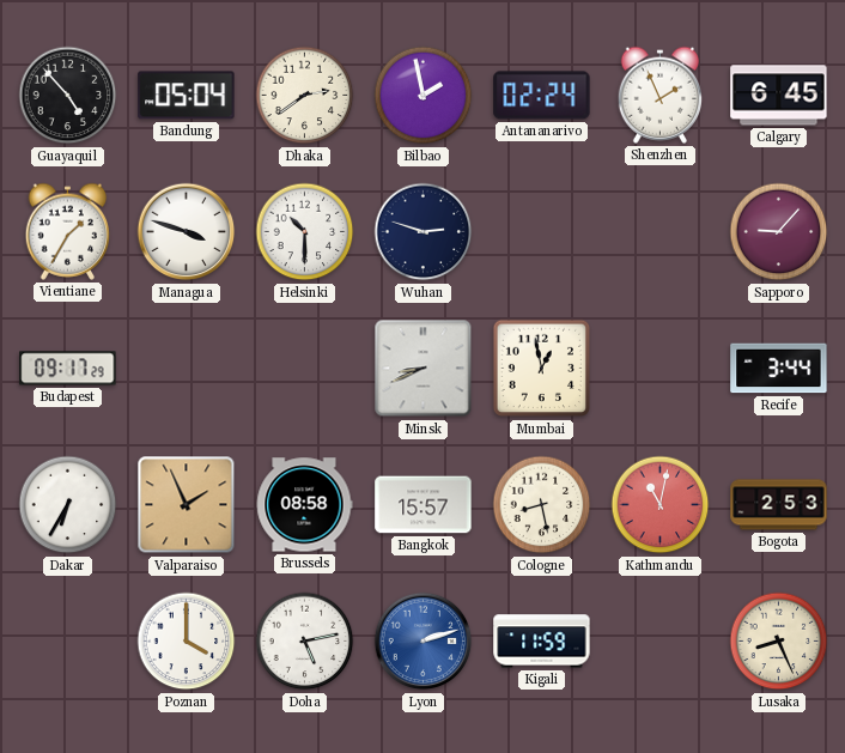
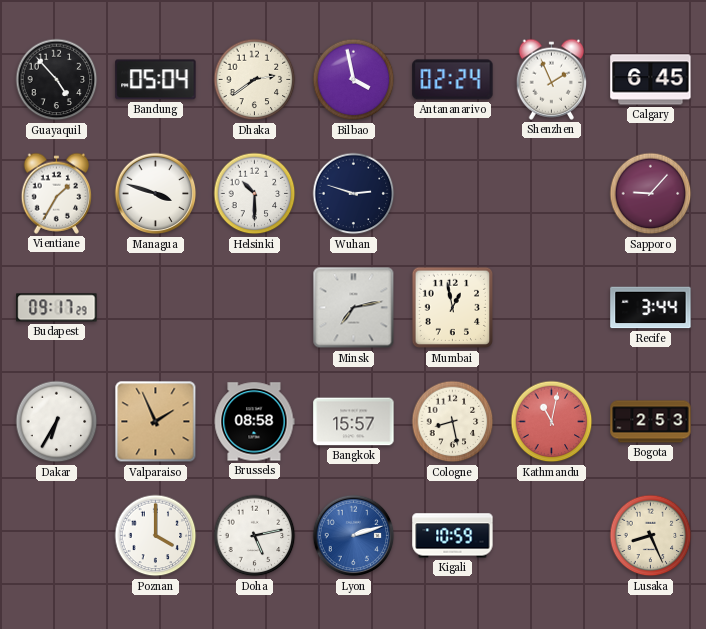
Bilbao: 1:58 -> 3:58 (354, 80)
Minsk: 8:41 -> 7:13 (354, 308)
Kigali: 11:59 -> 10:59 (453, 536)
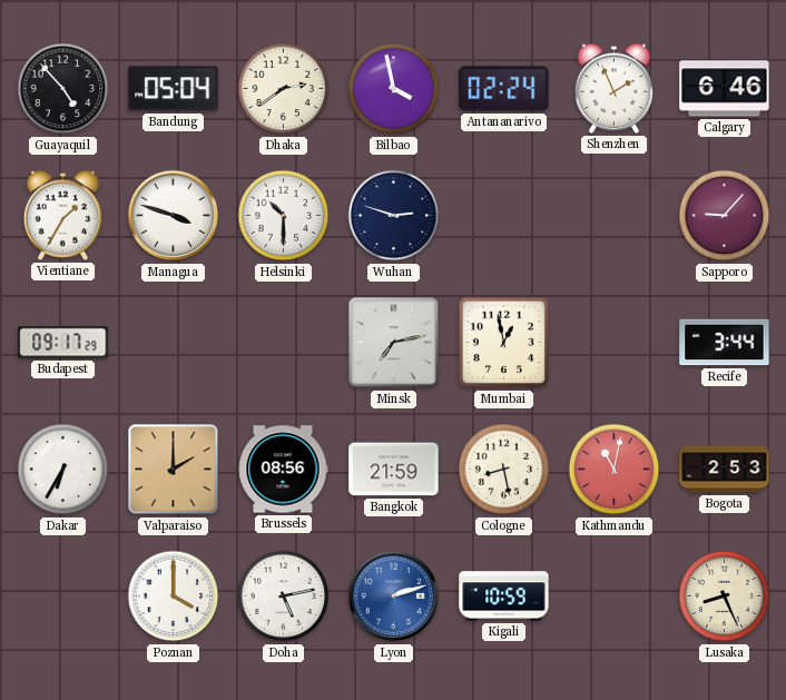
Calgary: 6:45 -> 6:46 (725, 89)
Valparaiso: 1:56 -> 2:00 (174, 470)
Brussels: 08:58 -> 08:56 (283, 470)
Bangkok: 15:57 -> 21:59 (394, 470)
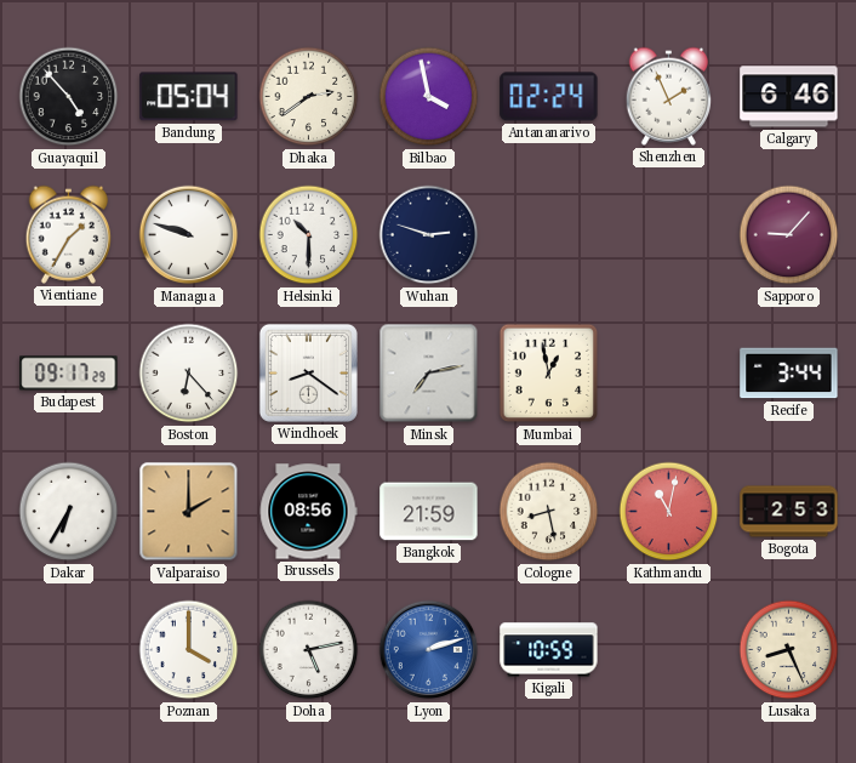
Managua: 3:48 -> 9:48 (189, 235)
Boston: none -> 6:23 (189, 374)
Windhoek: none -> 8:21 (308, 372)
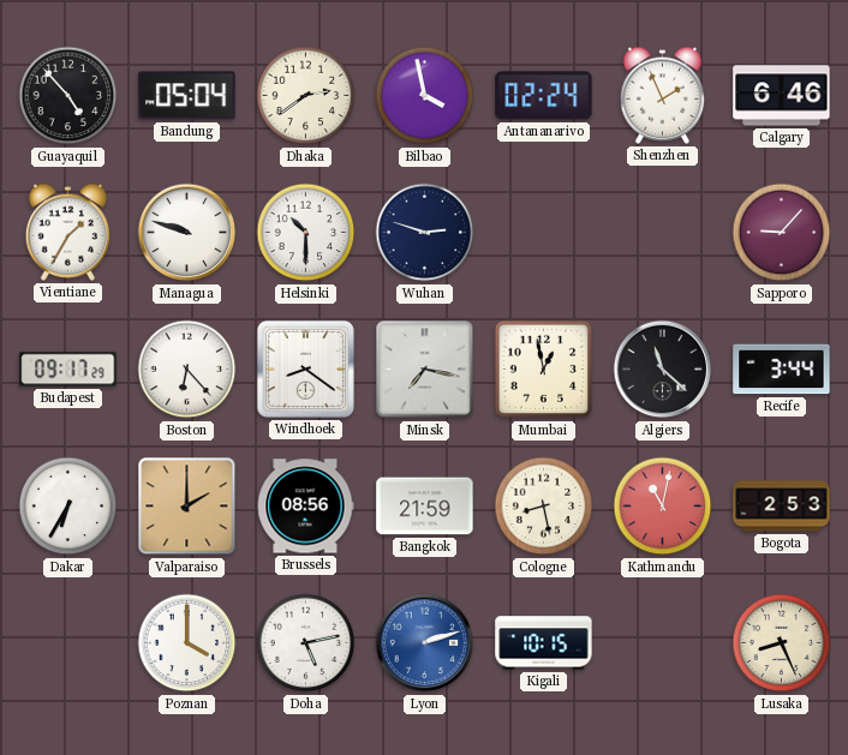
Minsk: 7:13 -> 7:17 (425, 370)
Algiers: none -> 11:22 (663, 370)
Kigali: 10:59 -> 10:15 (544, 643)
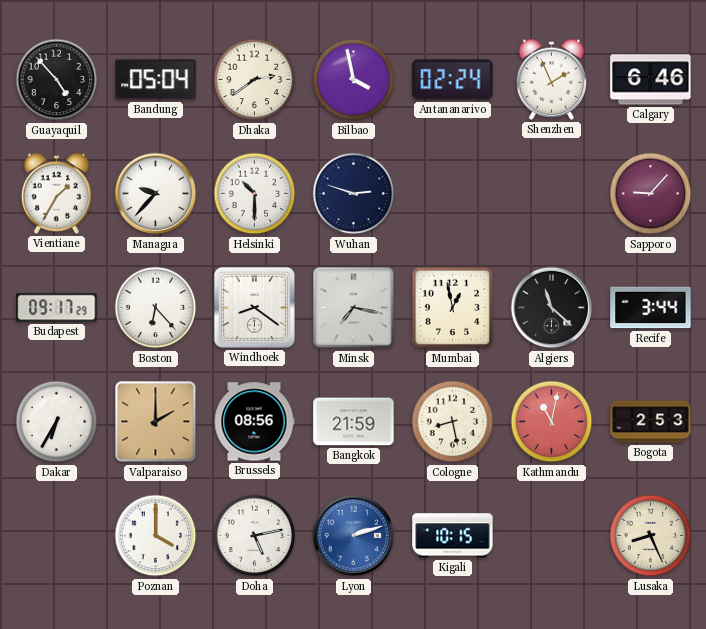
Managua: 9:48 -> 9:37 (156, 194)
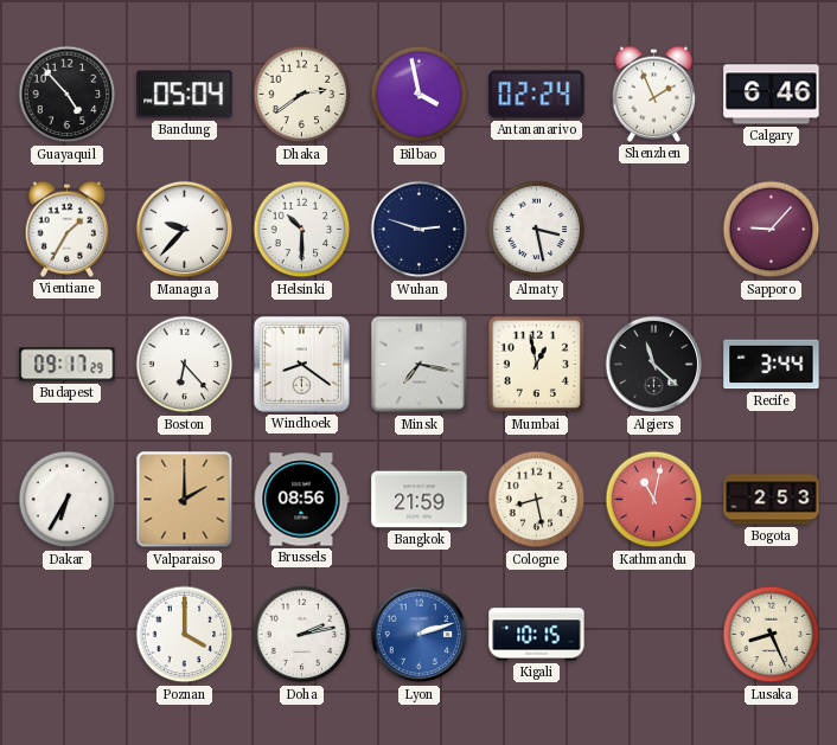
Almaty: none -> 3:28 (537, 230)
Doha: 5:13 -> 2:13 (302, 635)
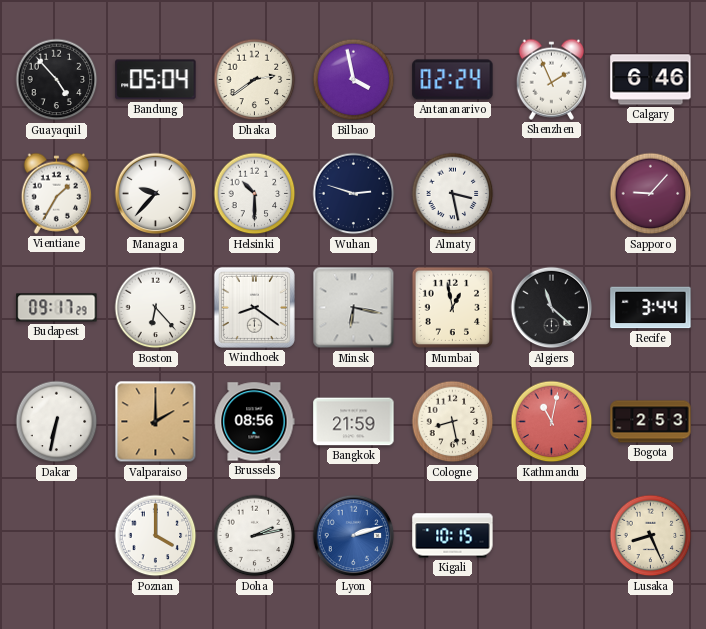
Minsk: 7:17 -> 6:17 (354, 308)
Dakar: 6:35 -> 6:32 (57, 422)
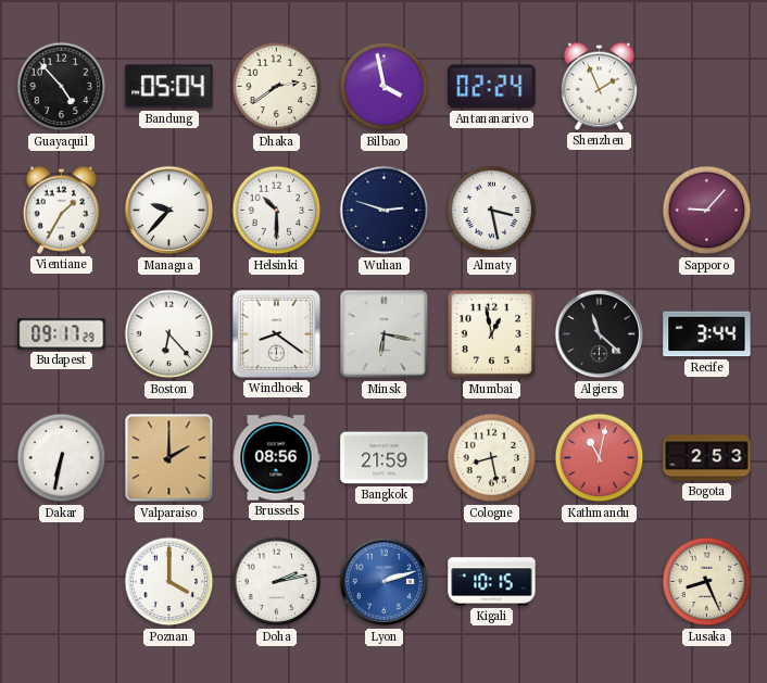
Calgary: 6:46 -> none (651, 80)
